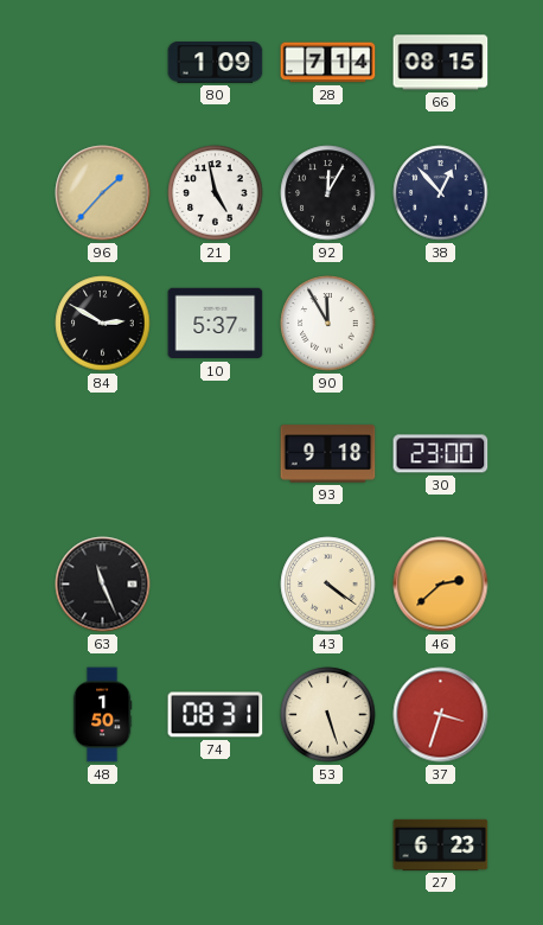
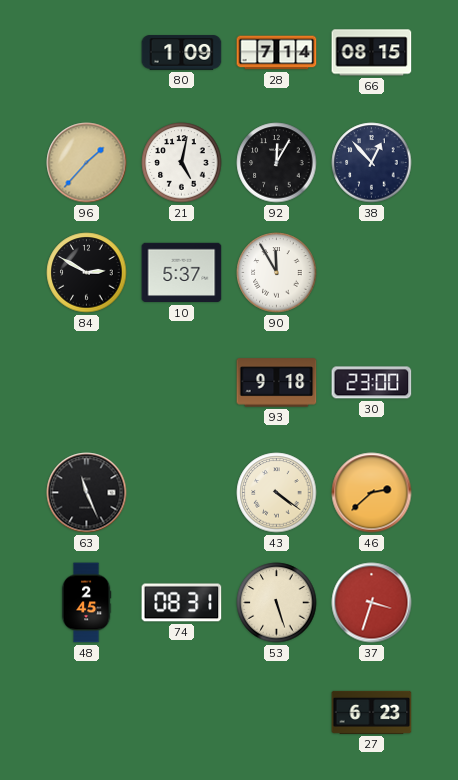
21: 4:58 -> 5:02 (182, 163)
48: 1:50 -> 2:45 (86, 603)
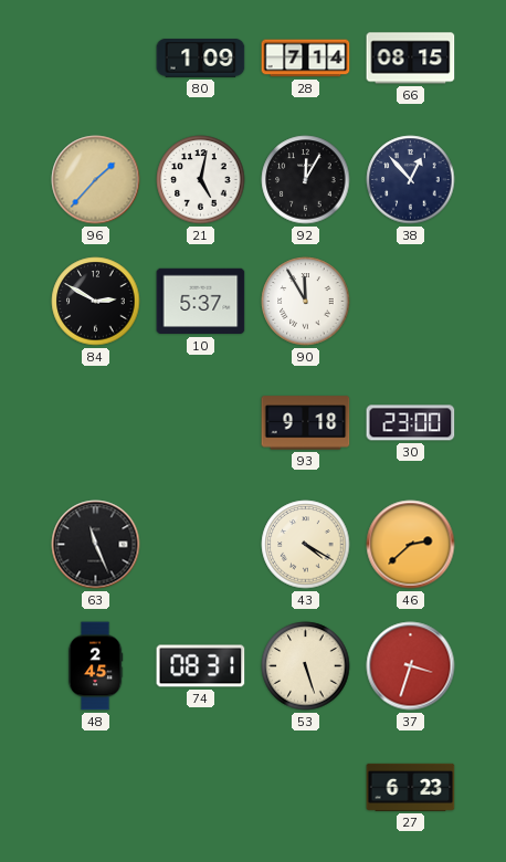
43: 4:21 -> 4:20 (306, 545)
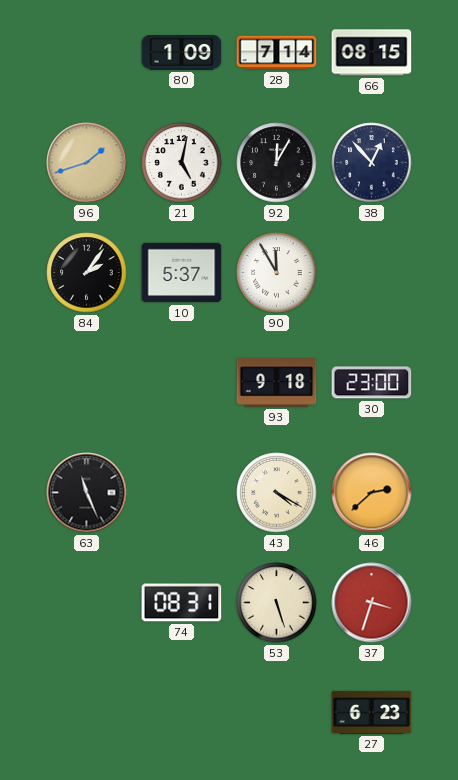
96: 1:37 -> 1:42 (87, 163)
84: 2:50 -> 2:06 (87, 273)
48: 2:45 -> none (95, 666)
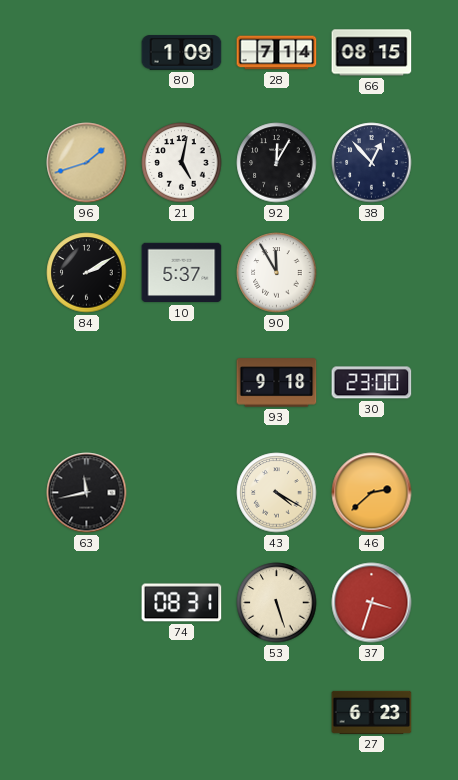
84: 2:06 -> 2:10 (87, 273)
63: 11:26 -> 11:43 (87, 493)
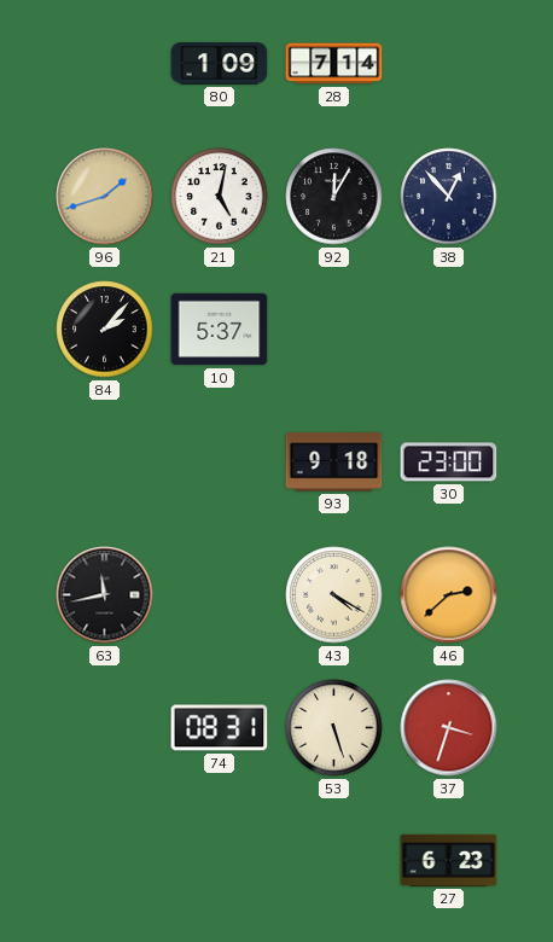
66: 08:15 -> none (372, 53)
84: 2:10 -> 2:07 (105, 330)
90: 11:55 -> none (277, 273)
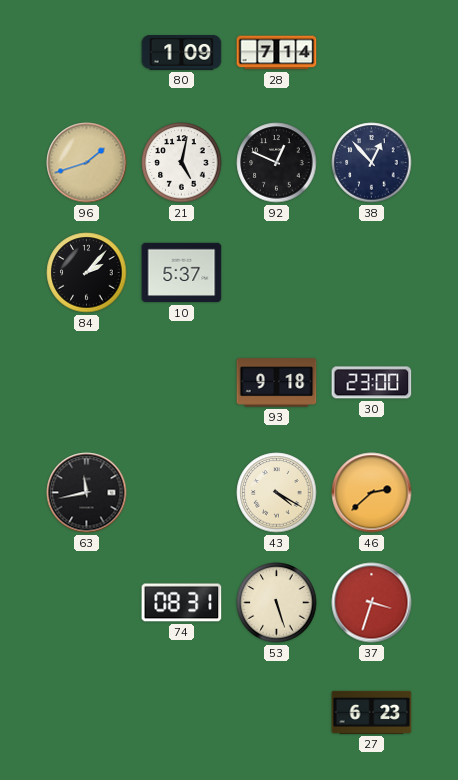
92: 12:05 -> 12:49 (277, 163)
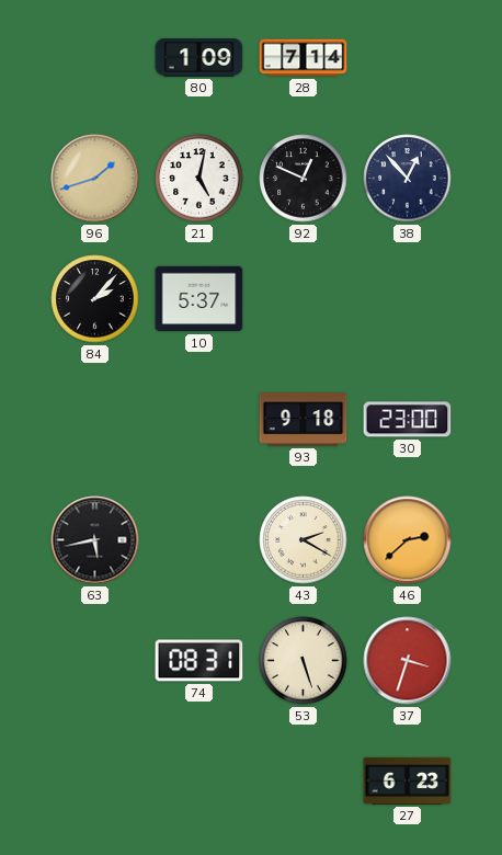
63: 11:43 -> 5:43 (95, 540)
43: 4:20 -> 2:20 (304, 540)
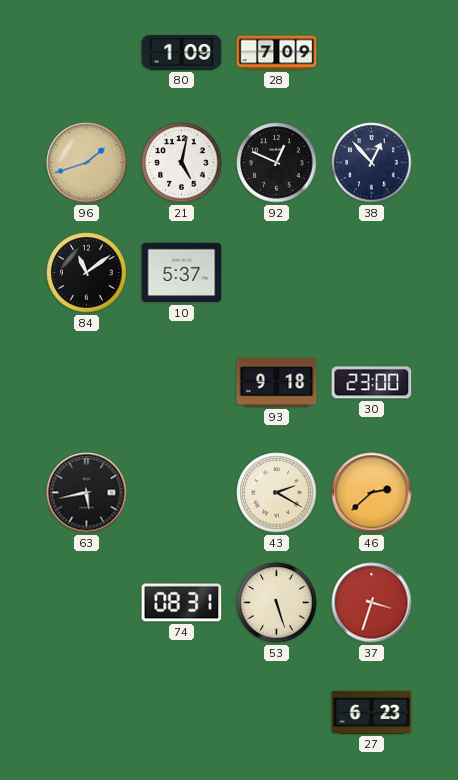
28: 7:14 -> 7:09 (277, 53)
84: 2:07 -> 11:09 (87, 273)
